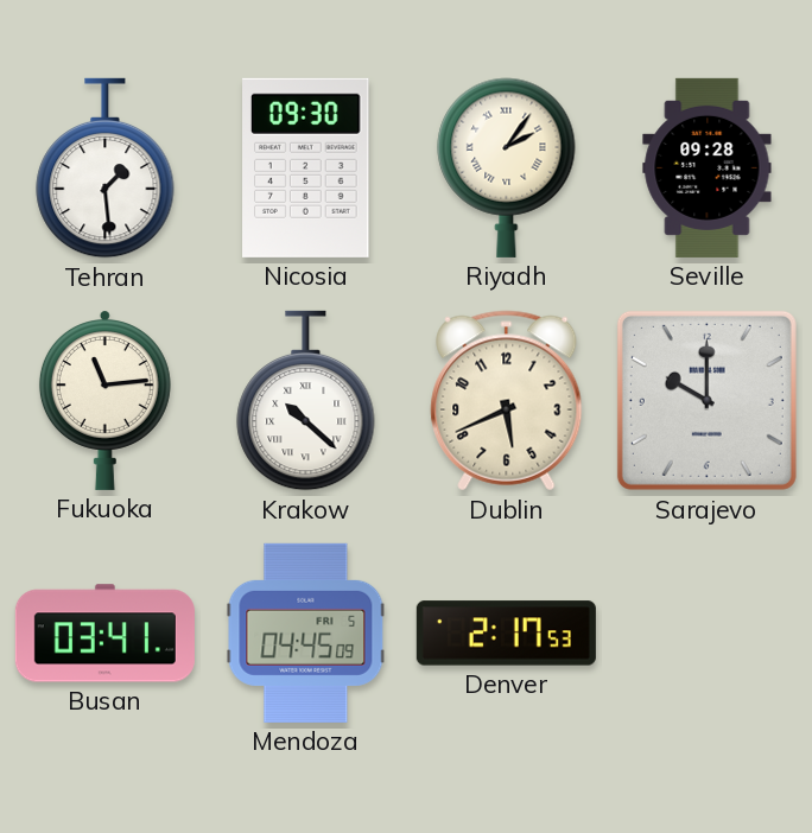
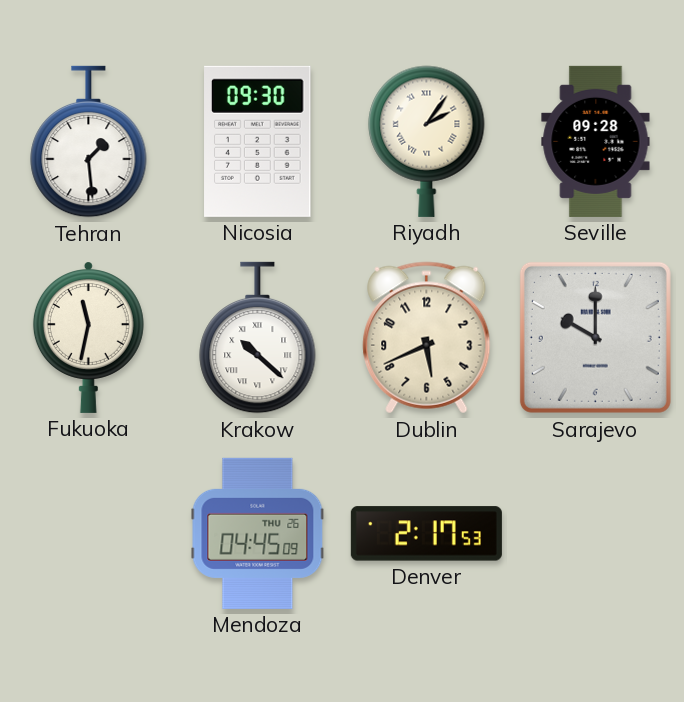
Fukuoka: 11:14 -> 11:32 (88, 337)
Busan: 03:41 -> none (104, 634)
Mendoza date: FRI 5 -> THU 26 (258, 533)
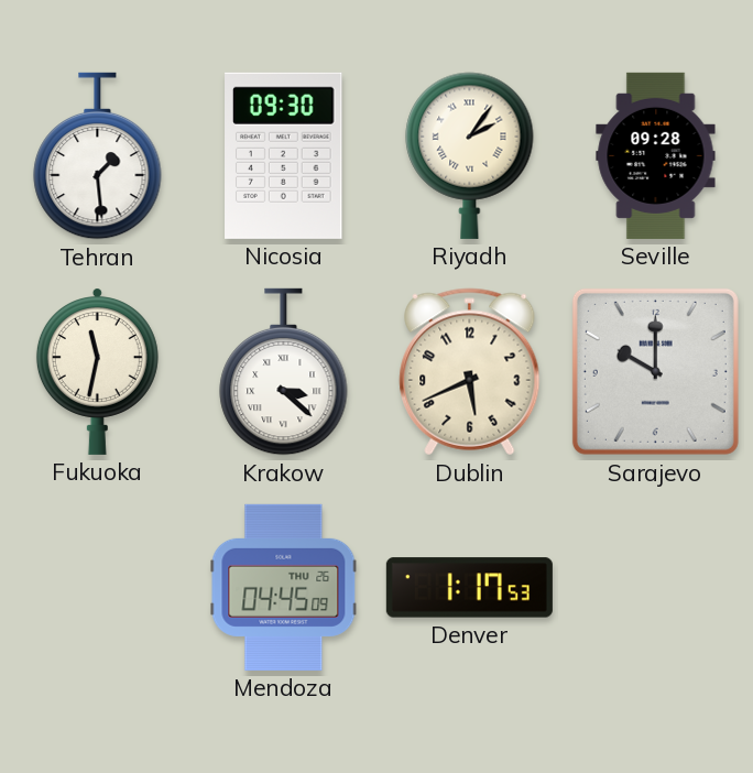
Krakow: 10:22 -> 3:22 (284, 372)
Denver: 2:17 -> 1:17 (469, 588)
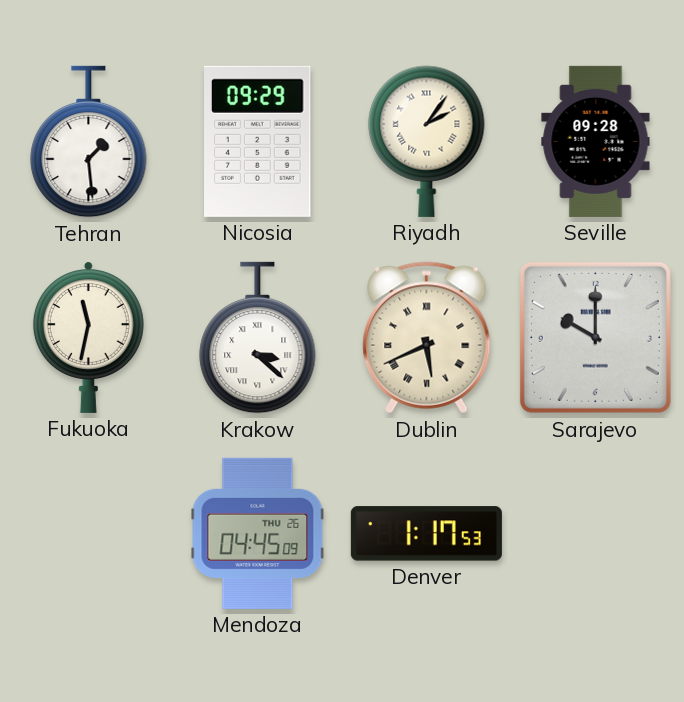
Nicosia: 09:30 -> 09:29 (258, 141)
Dublin numerals: Arabic -> Roman (427, 338)
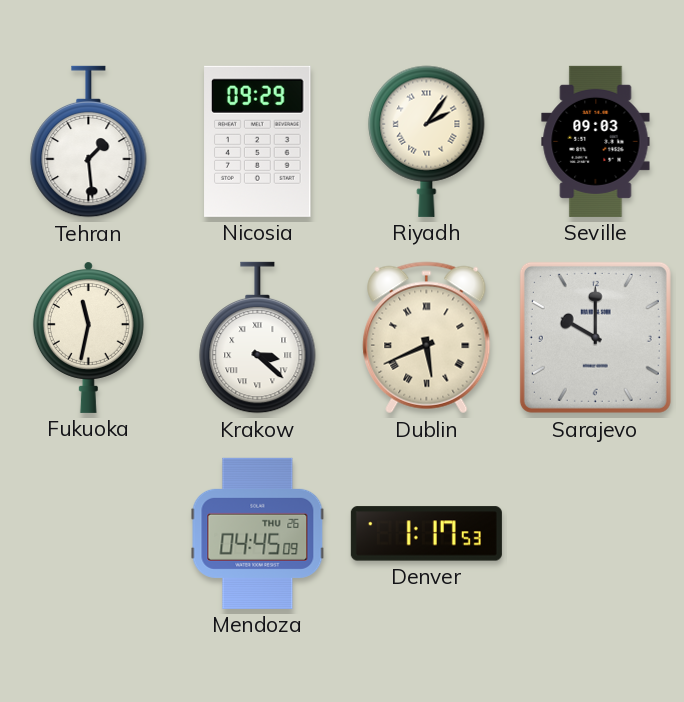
Seville: 09:28 -> 09:03 (596, 141)
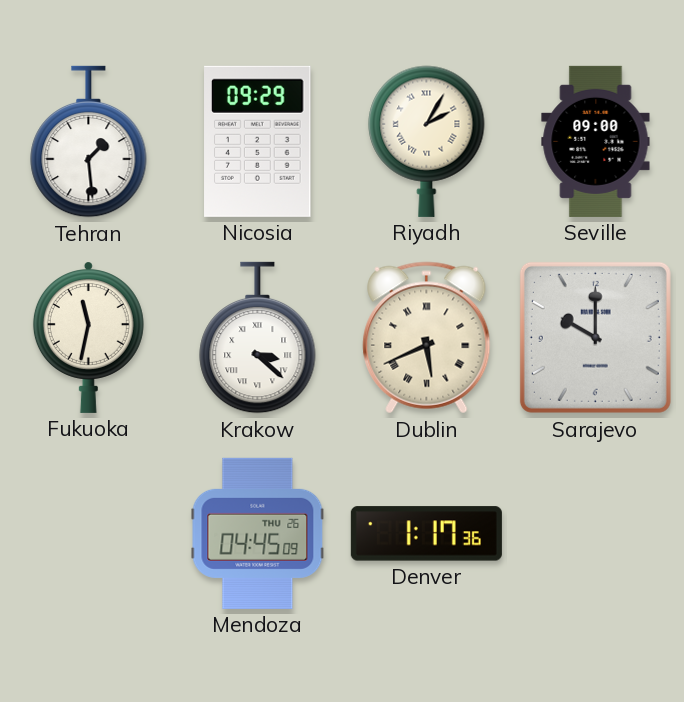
Riyadh: 2:06 -> 2:05 (427, 141)
Seville: 09:03 -> 09:00 (596, 141)
Denver: 1:17:53 -> 1:17:36 (426, 534)
